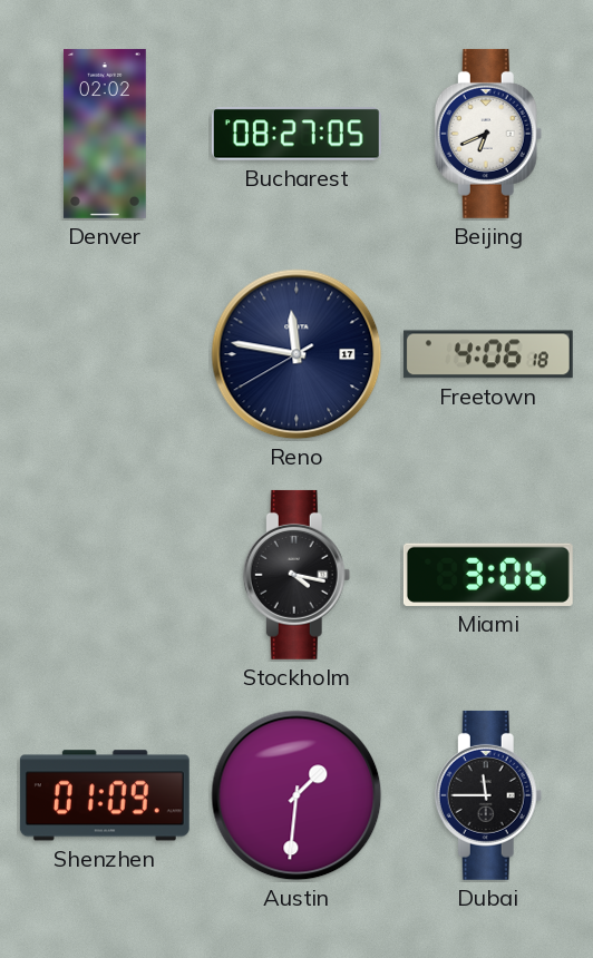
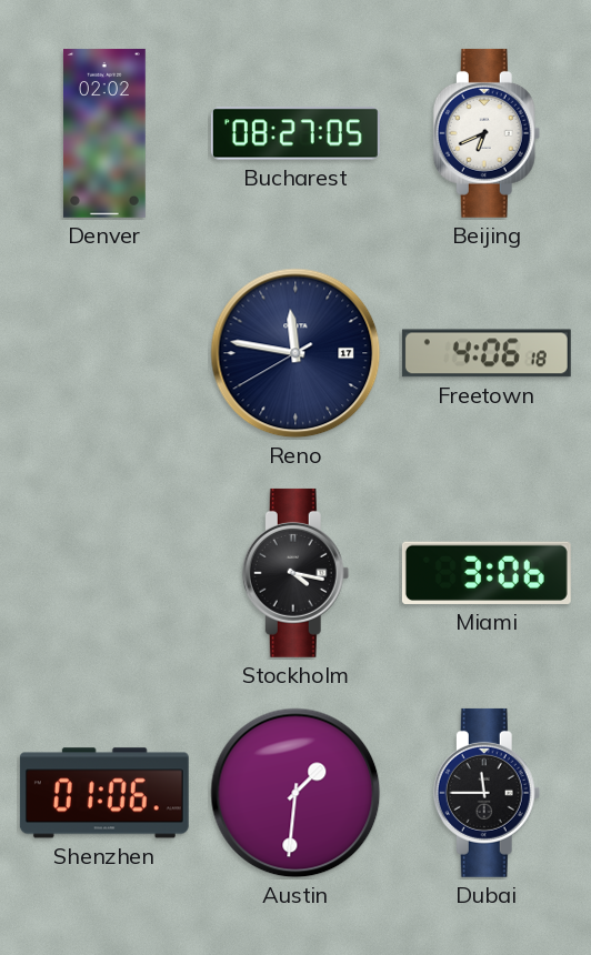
Shenzhen: 01:09 -> 01:06 (104, 793)
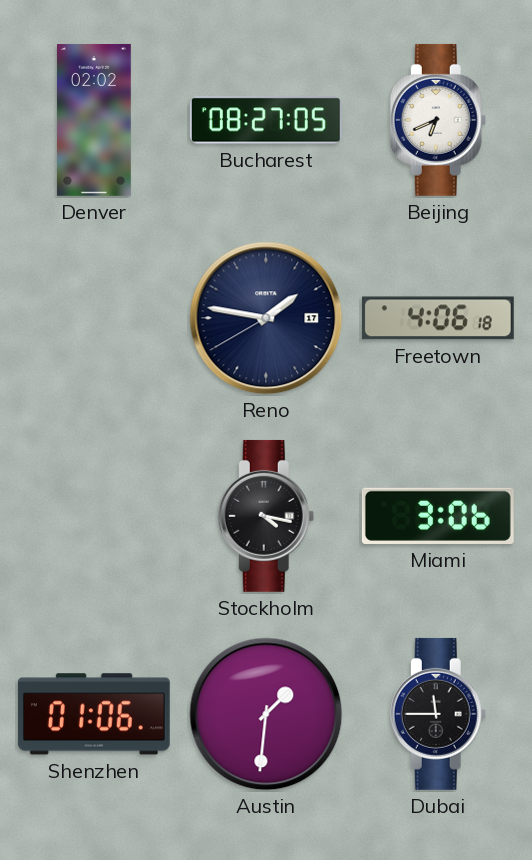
Reno: 11:46 -> 1:46 (266, 318)
